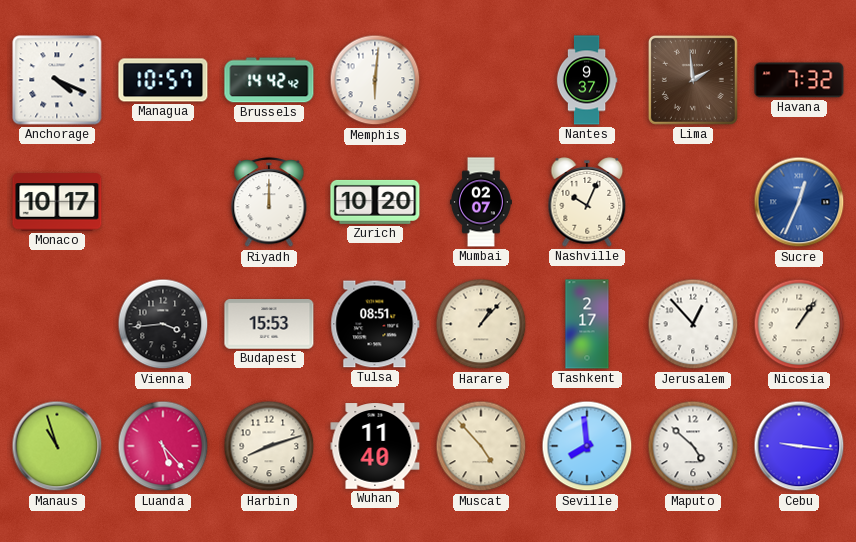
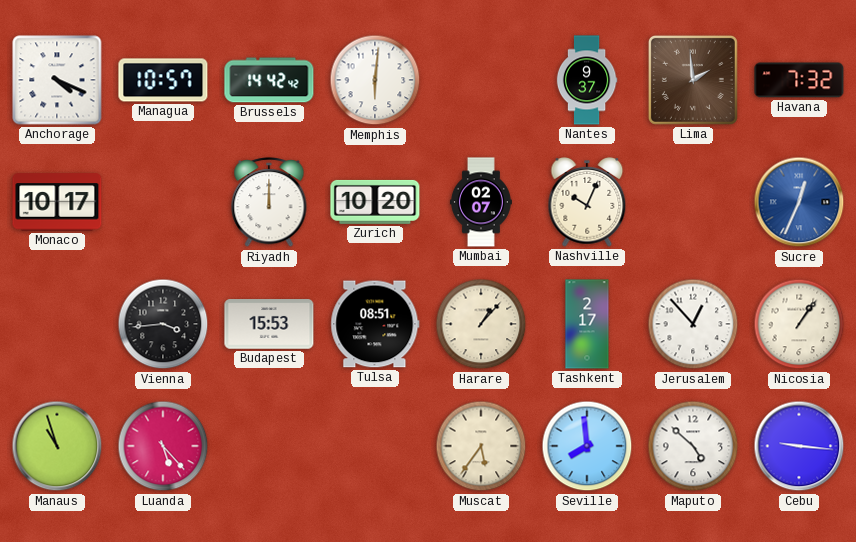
Harbin: 8:12 -> none (269, 446)
Wuhan: 11:40 -> none (375, 446)
Muscat: 4:53 -> 5:36 (481, 446)
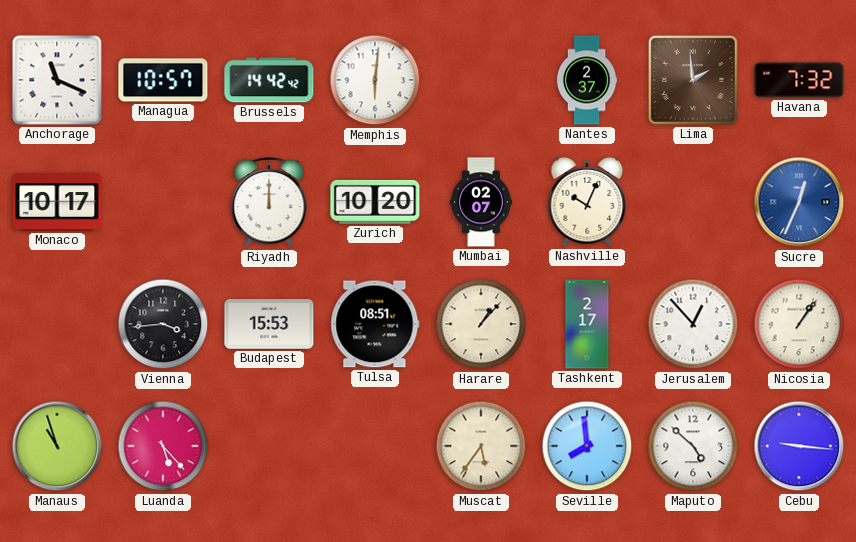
Anchorage: 4:19 -> 11:19 (57, 80)
Nantes: 9:37 -> 2:37 (587, 80)
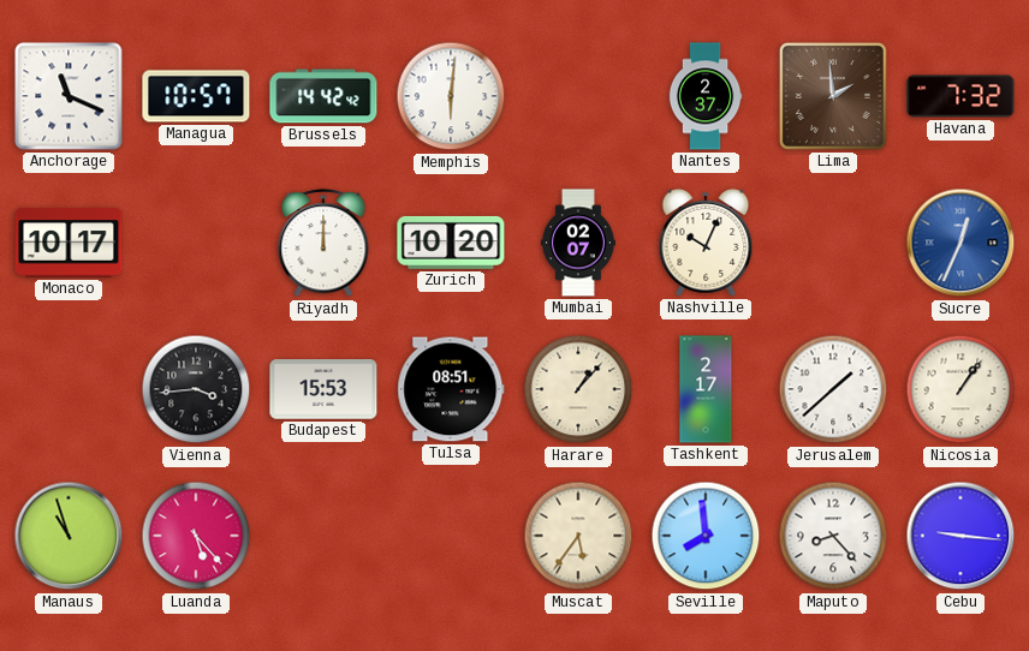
Jerusalem: 12:53 -> 1:38 (833, 389)
Maputo: 4:52 -> 8:23 (833, 536)
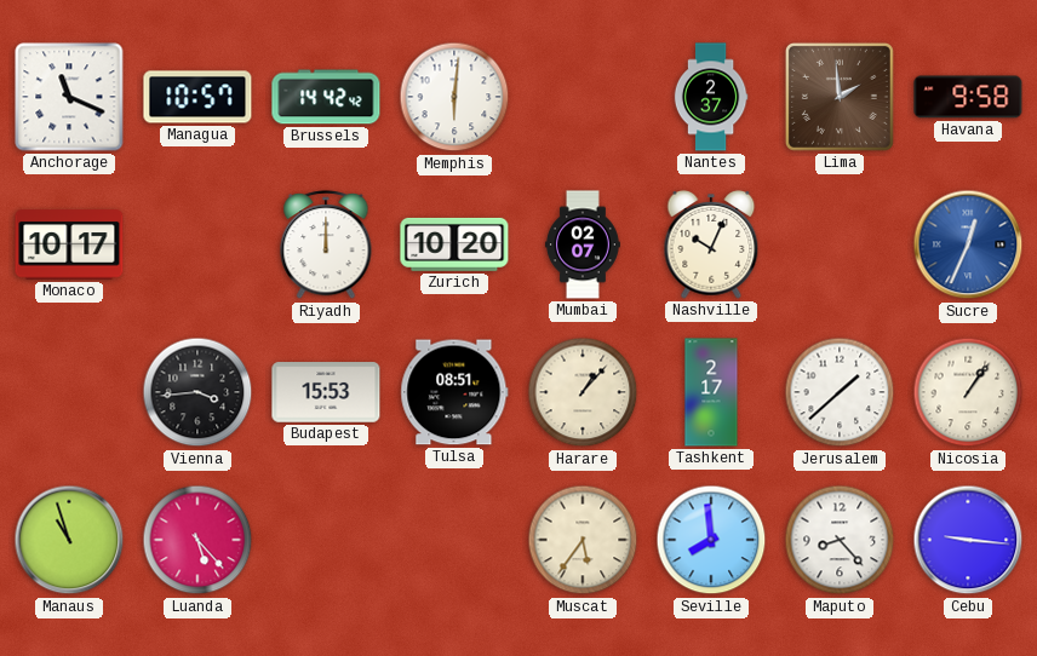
Havana: 7:32 -> 9:58 (968, 97)
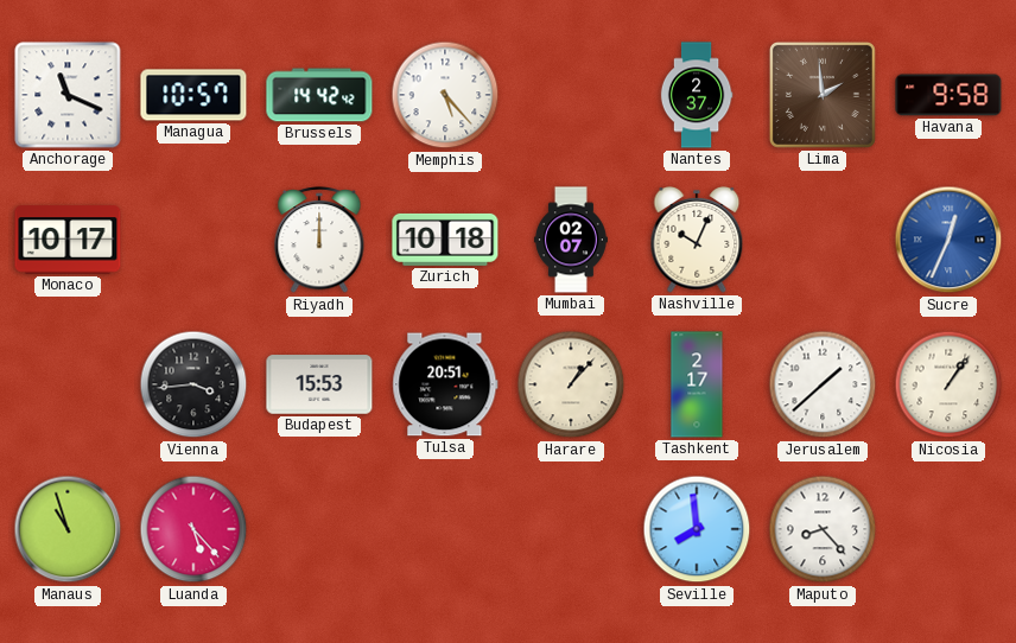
Memphis: 6:01 -> 5:23 (445, 95)
Zurich: 10:20 -> 10:18 (445, 240)
Tulsa: 08:51 -> 20:51 (445, 384)
Muscat: 5:36 -> none (583, 540)
Cebu: 9:16 -> none (968, 540)
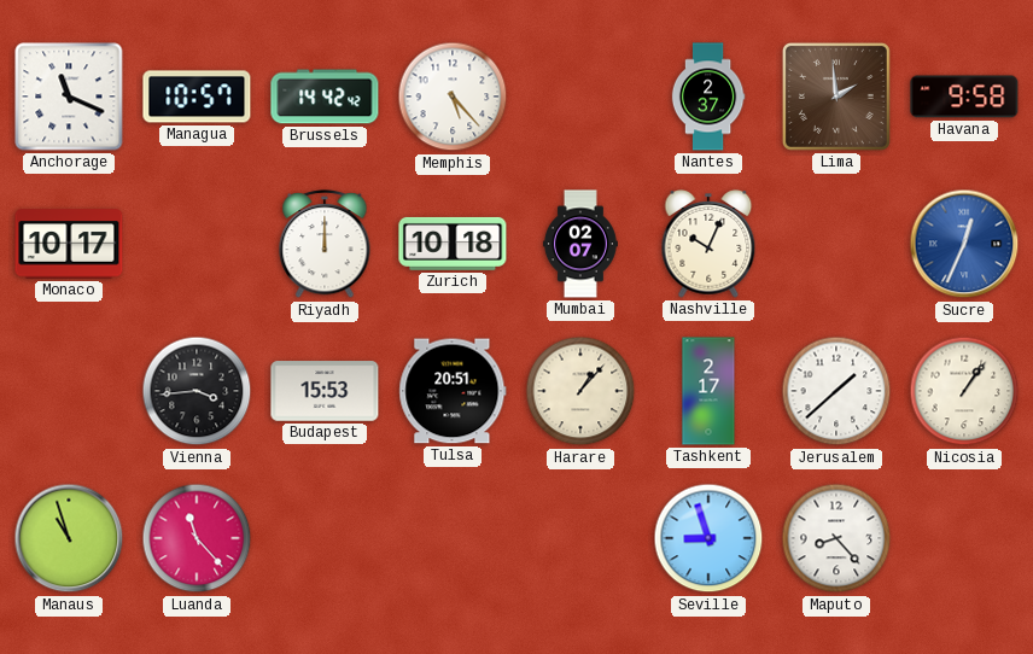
Luanda: 5:23 -> 11:23 (197, 538)
Seville: 7:59 -> 8:57 (708, 538)
